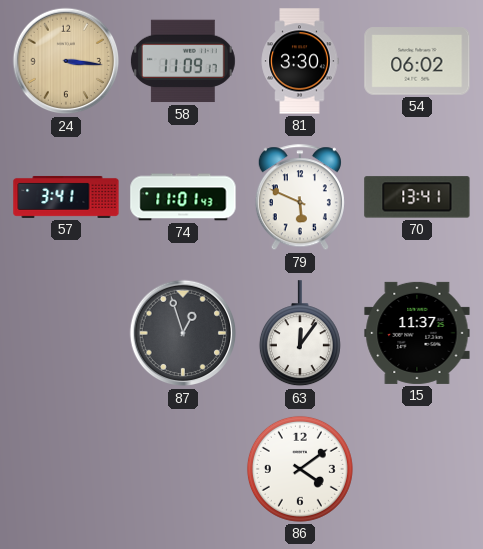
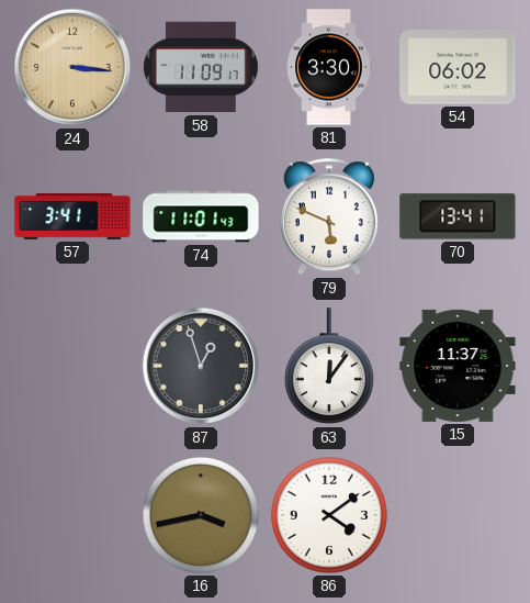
16: none -> 3:43 (201, 515)
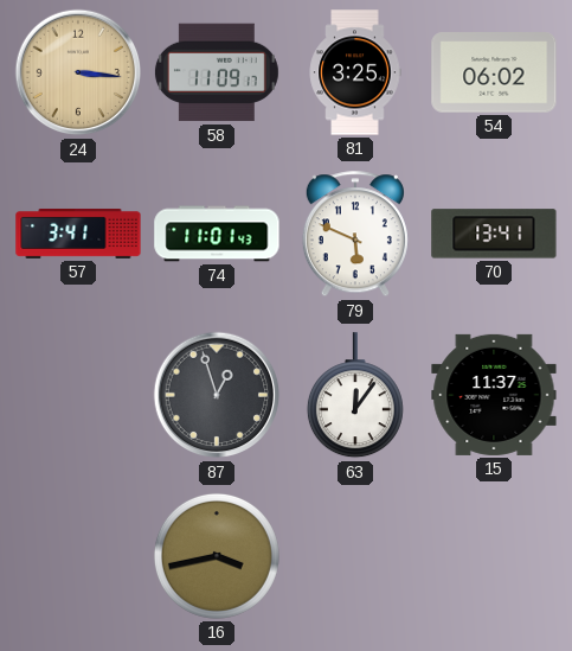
81: 3:30 -> 3:25 (355, 72)
86: 4:09 -> none (329, 515)
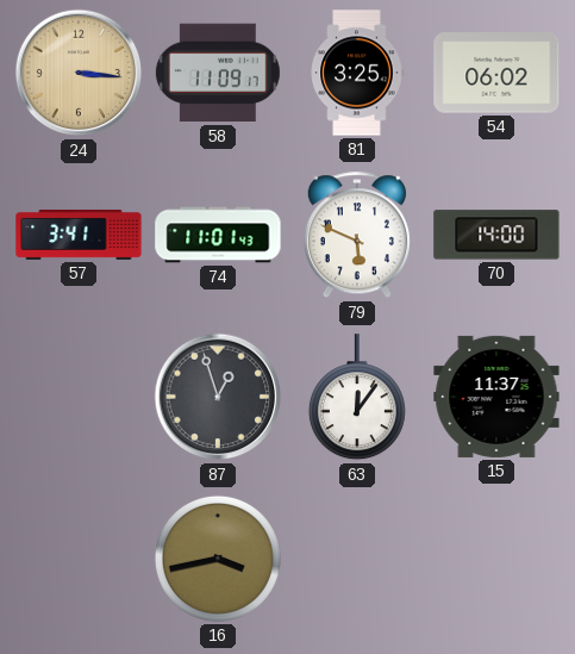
70: 13:41 -> 14:00 (496, 235)
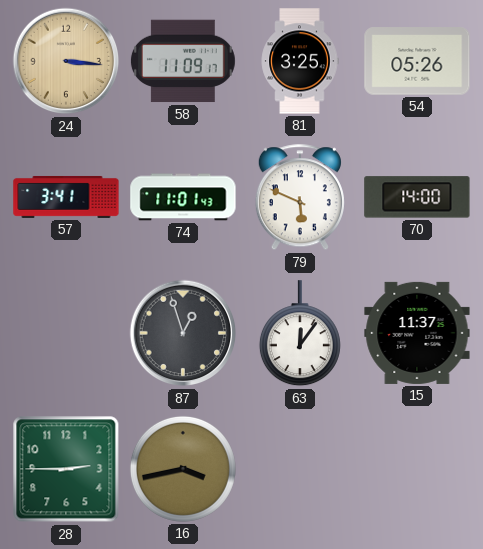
54: 06:02 -> 05:26 (417, 61)
28: none -> 2:45 (66, 469)
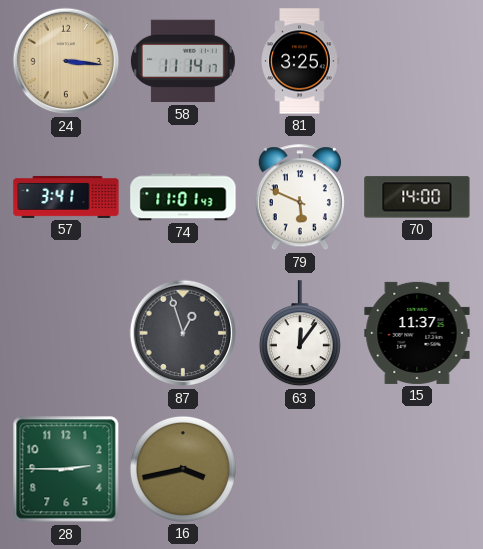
58: 11:09 -> 11:14 (183, 61)
54: 05:26 -> none (417, 61)
